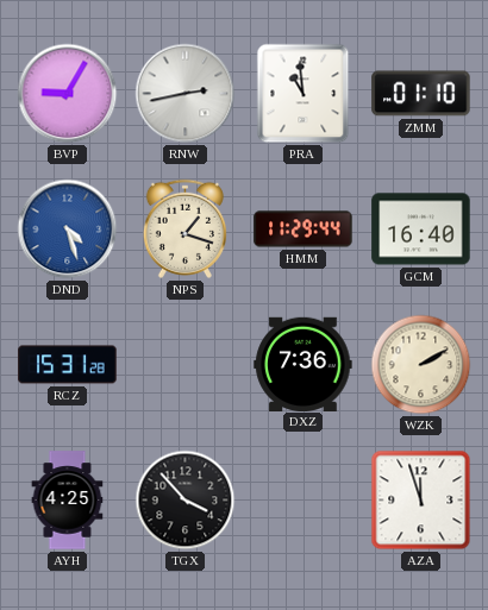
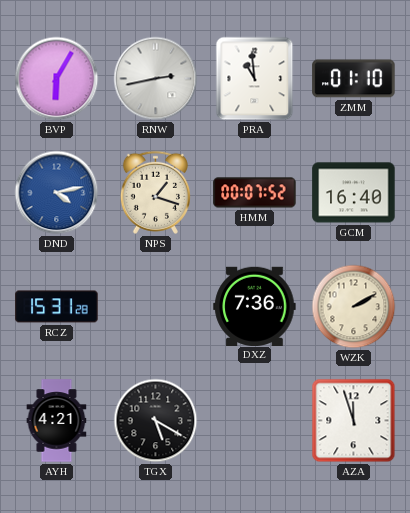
BVP: 9:05 -> 6:05 (57, 79)
DND: 4:27 -> 4:13 (57, 193)
HMM: 11:29 -> 00:07 (255, 193)
AYH: 4:25 -> 4:21 (57, 421)
TGX: 3:53 -> 5:20 (156, 421)
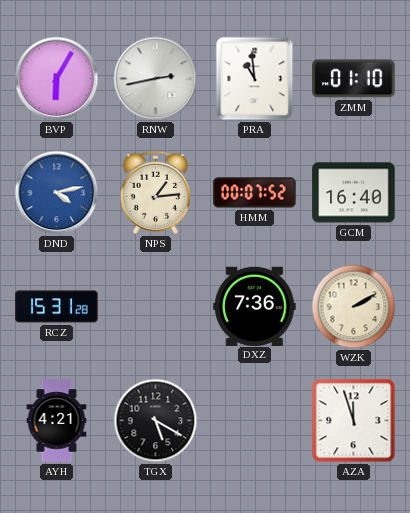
NPS: 1:18 -> 1:14 (155, 192)
